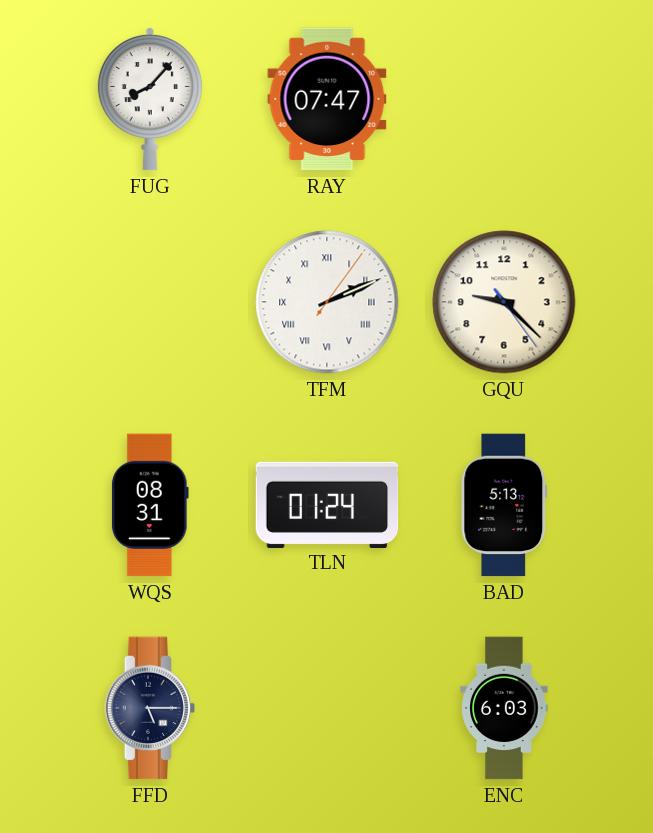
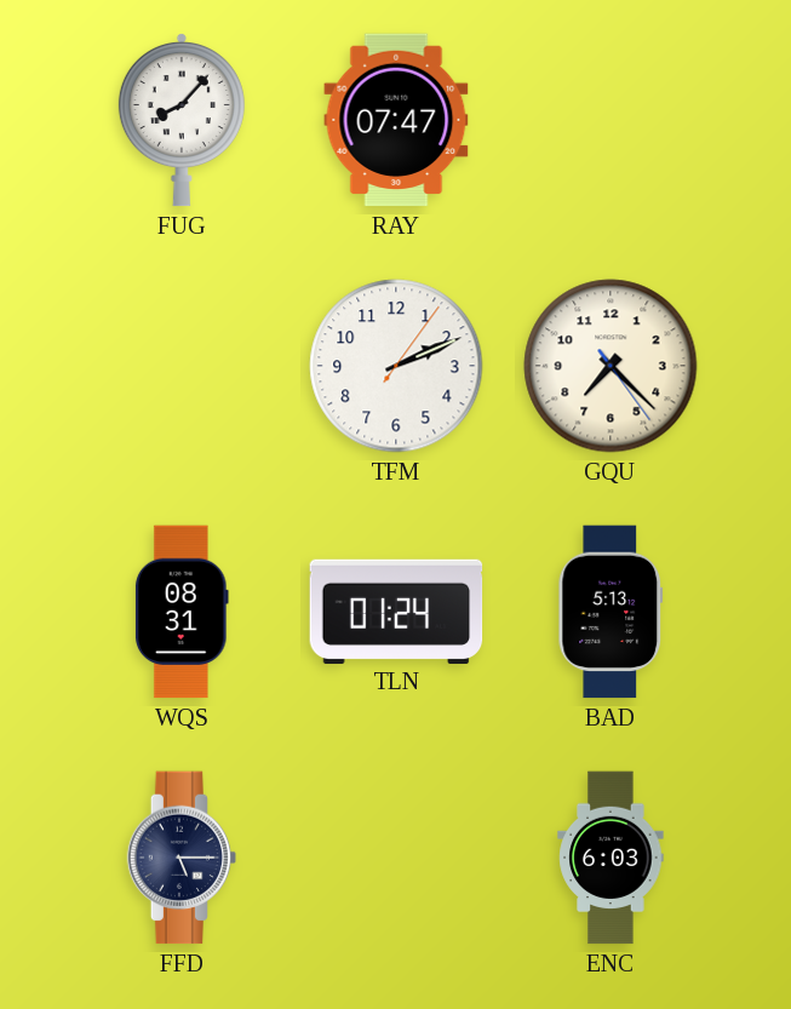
TFM numerals: Roman -> Arabic (396, 366)
GQU: 9:22 -> 7:22 (611, 366)
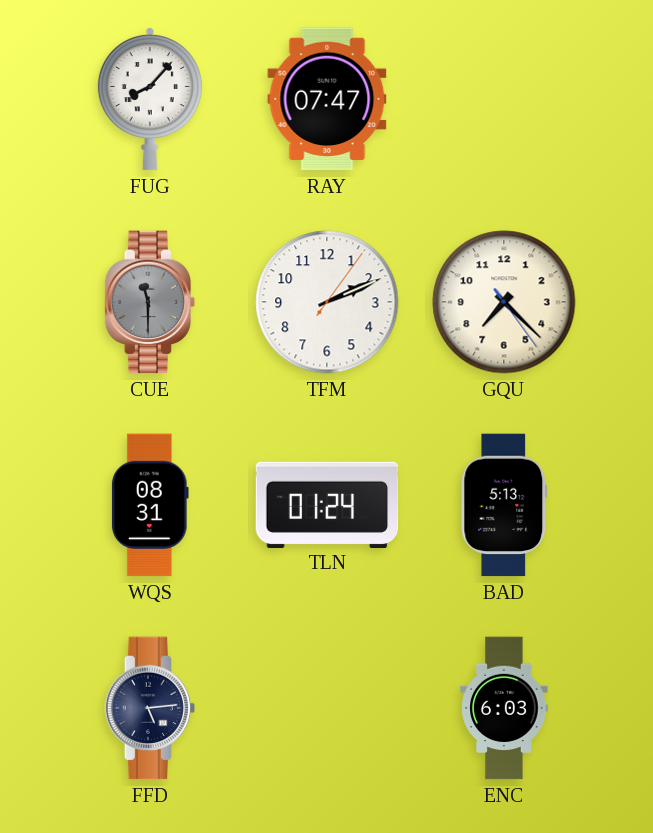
CUE: none -> 11:30 (150, 302)
FFD: 5:15 -> 5:14 (150, 708)
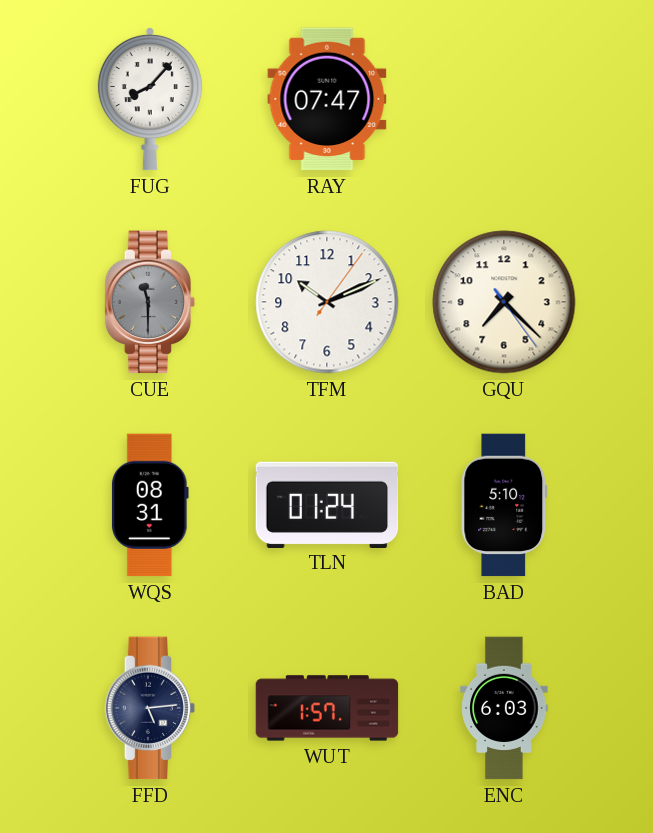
TFM: 2:11 -> 10:11 (327, 302)
BAD: 5:13 -> 5:10 (504, 505)
WUT: none -> 1:57 (327, 708)
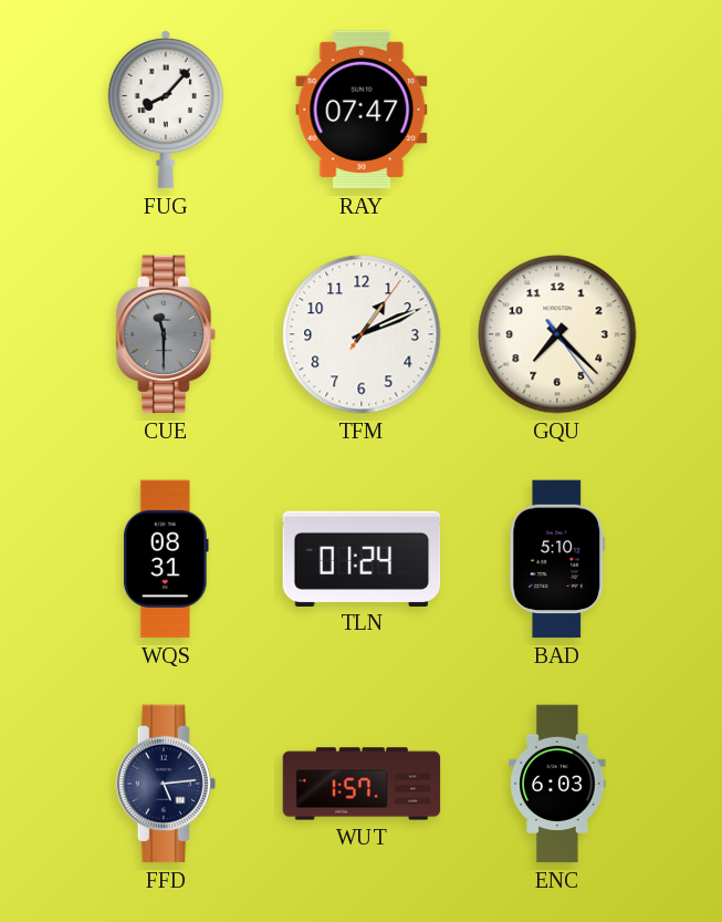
TFM: 10:11 -> 1:11 (362, 334)
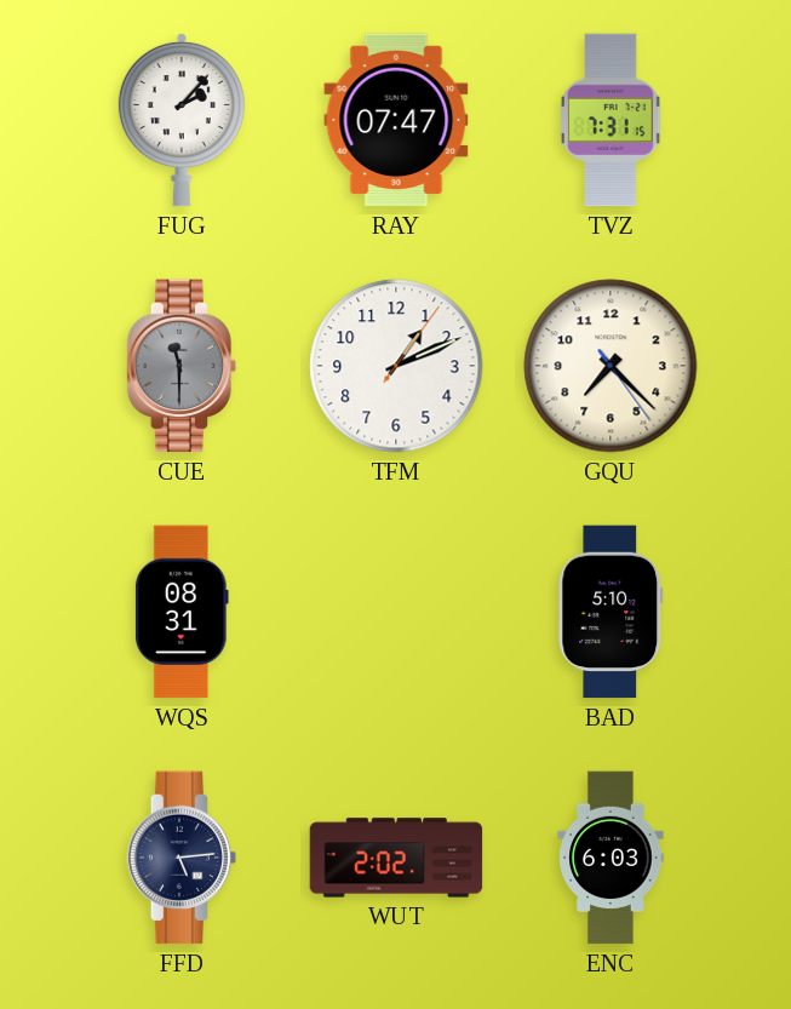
FUG: 8:07 -> 2:07 (182, 120)
TVZ: none -> 7:31 (611, 120)
TLN: 01:24 -> none (362, 558)
WUT: 1:57 -> 2:02 (396, 858)
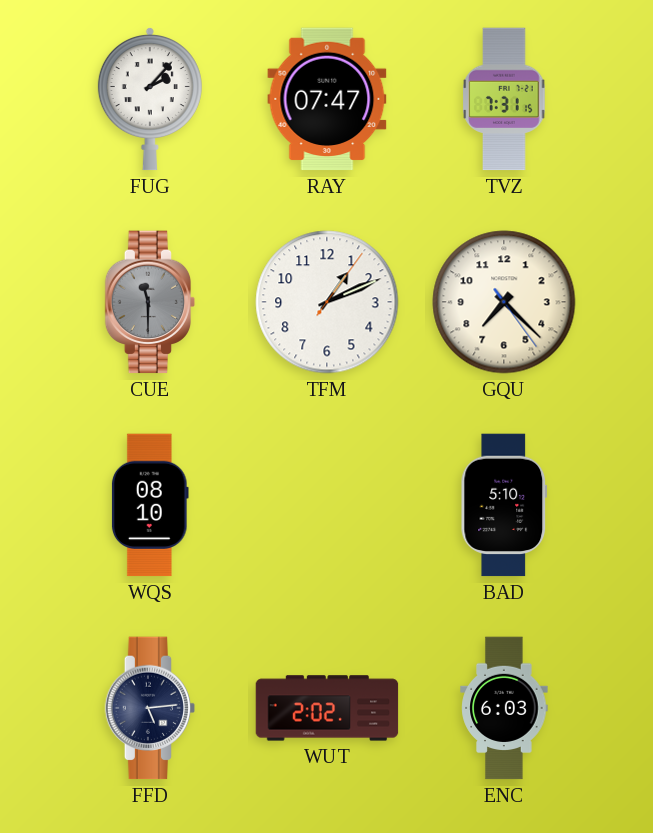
WQS: 08:31 -> 08:10 (150, 505)
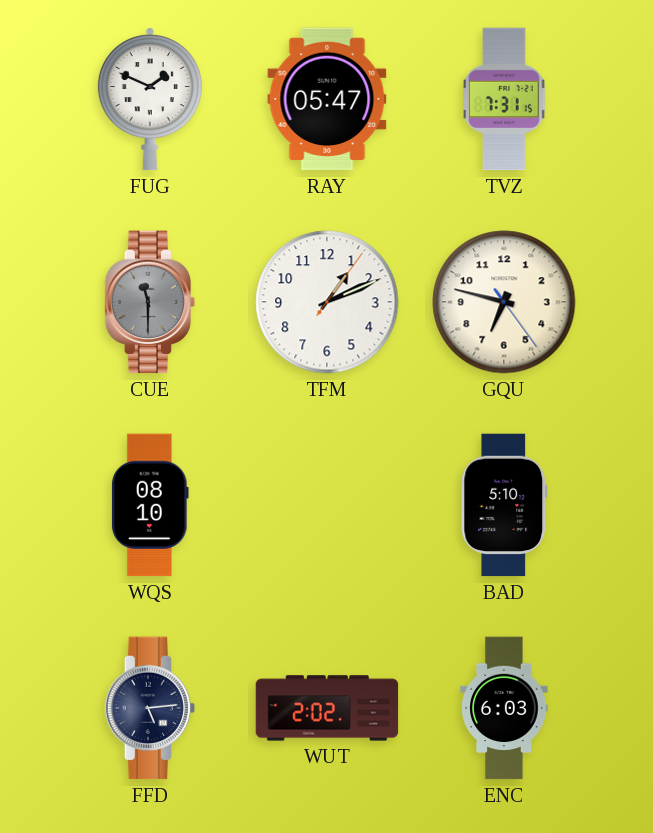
FUG: 2:07 -> 1:49 (150, 99)
RAY: 07:47 -> 05:47 (327, 99)
GQU: 7:22 -> 6:47 (504, 302)
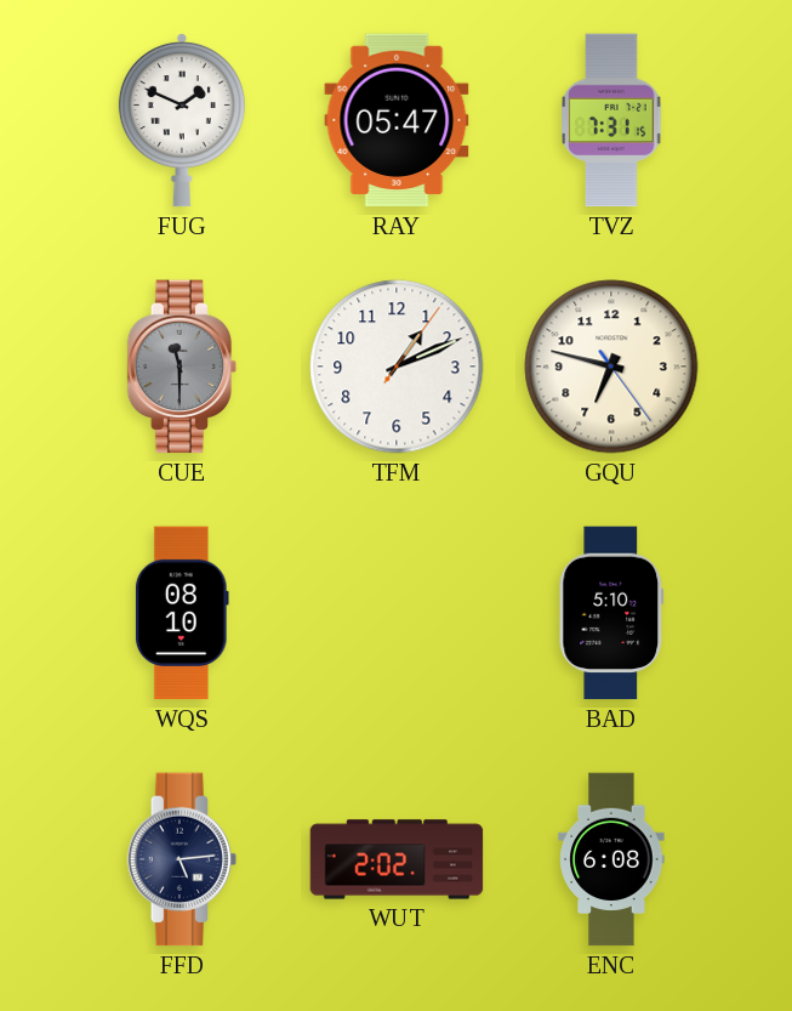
ENC: 6:03 -> 6:08 (611, 859)
